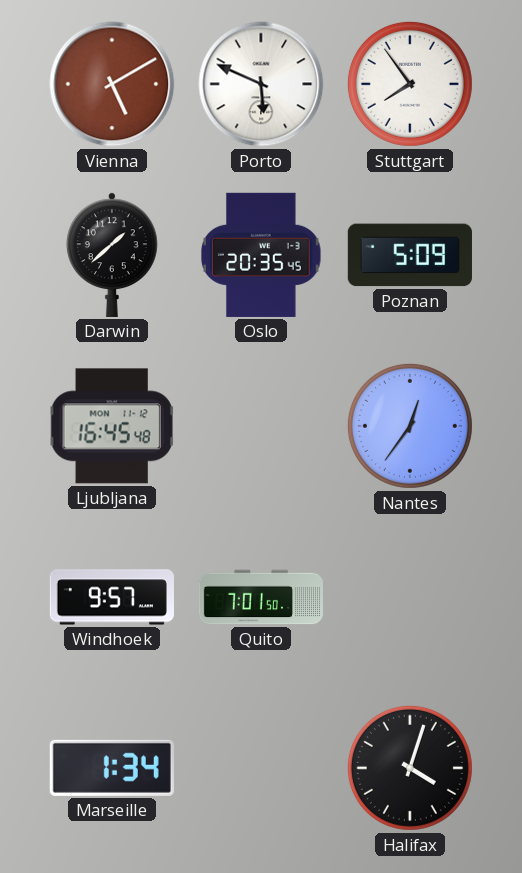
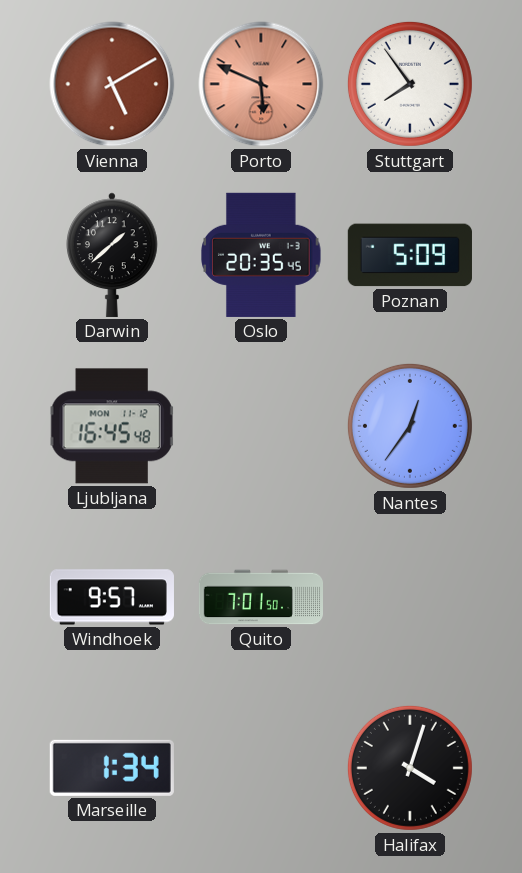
Porto dial: white -> salmon (261, 84)
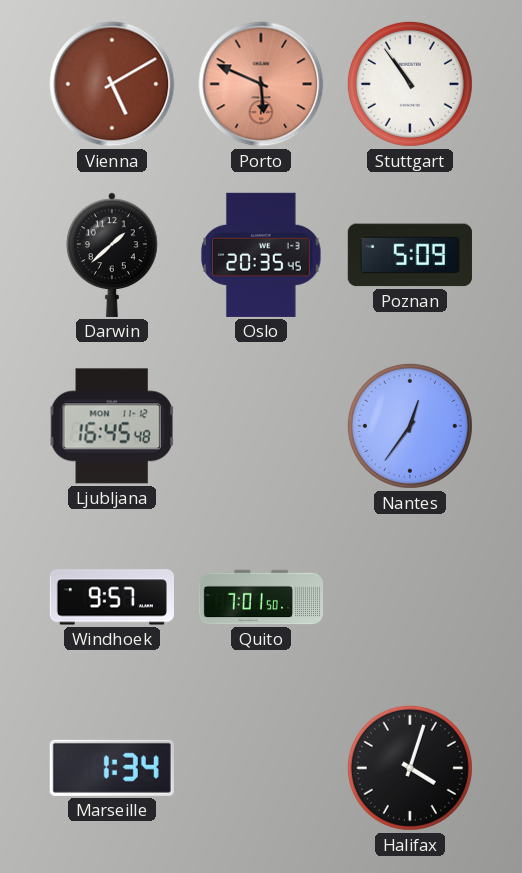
Stuttgart: 7:54 -> 10:54 (410, 84)
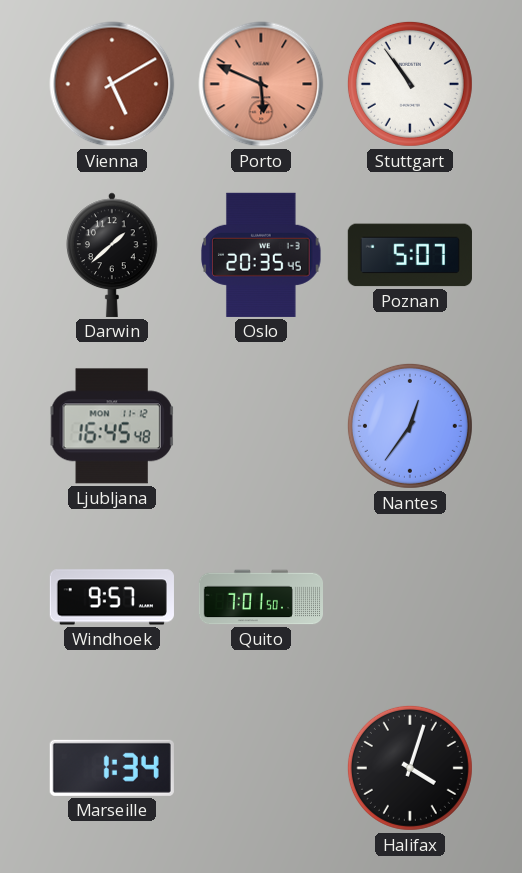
Poznan: 5:09 -> 5:07 (410, 255)
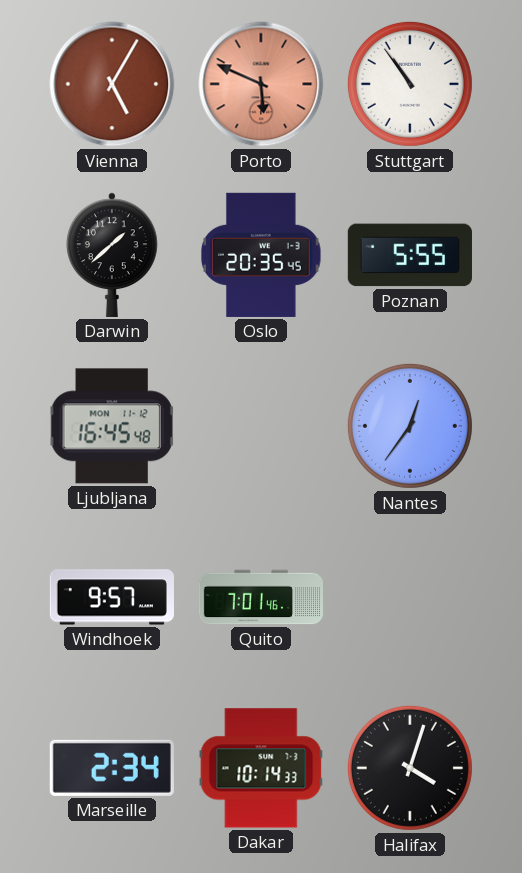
Vienna: 5:10 -> 5:05 (112, 84)
Poznan: 5:07 -> 5:55 (410, 255)
Quito: 7:01:50 -> 7:01:46 (260, 597)
Marseille: 1:34 -> 2:34 (112, 768)
Dakar: none -> 10:14 (261, 768)
